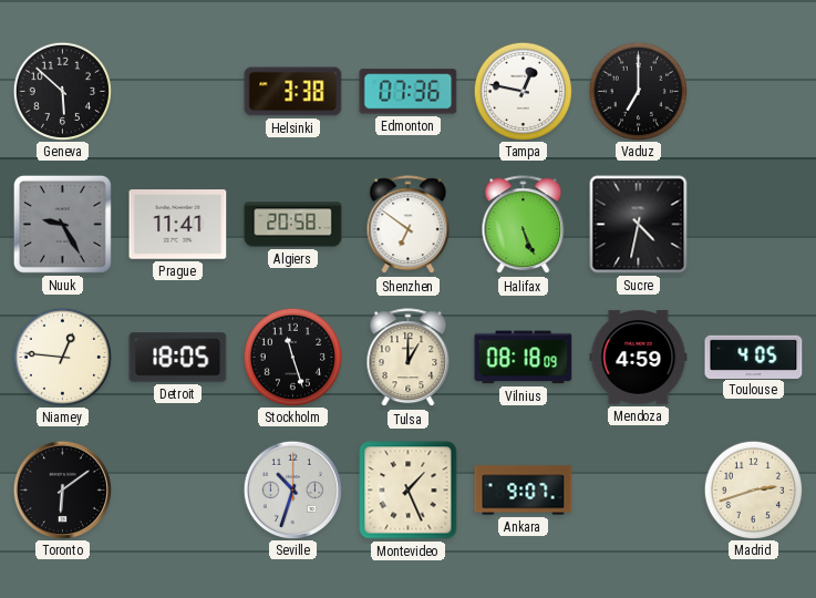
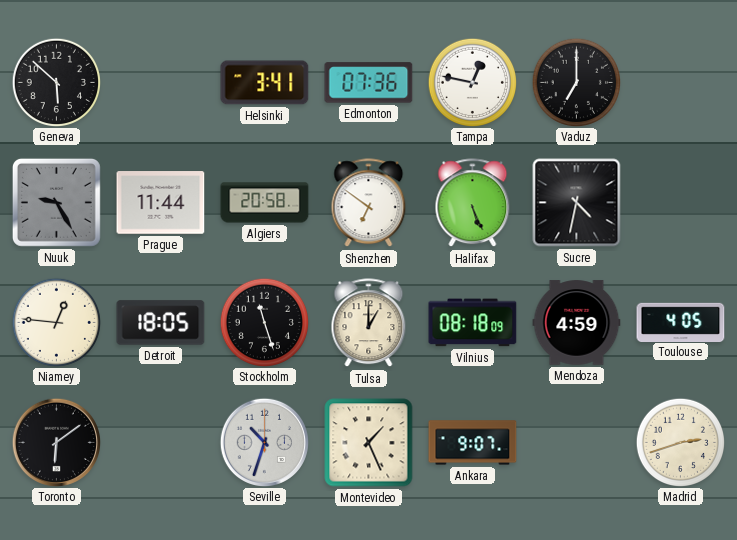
Helsinki: 3:38 -> 3:41 (265, 83)
Prague: 11:41 -> 11:44 (161, 203)
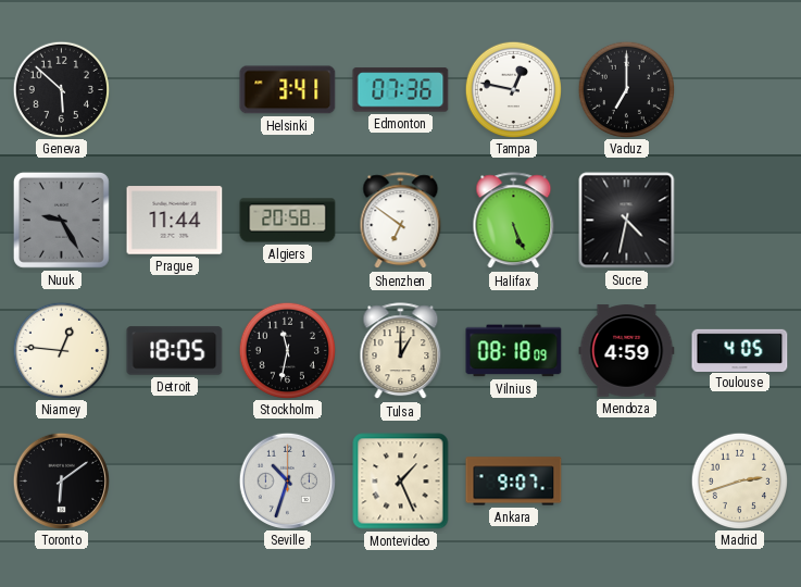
Stockholm: 11:27 -> 11:32 (287, 350)
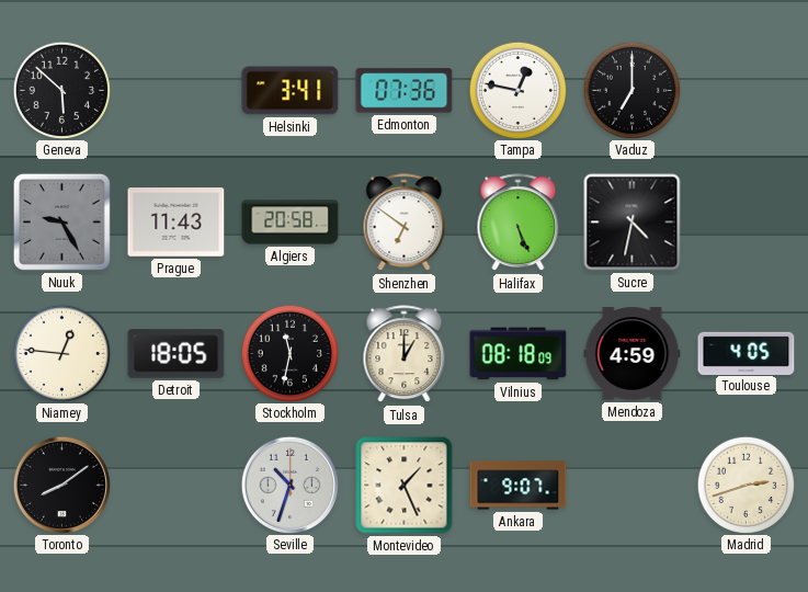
Prague: 11:44 -> 11:43 (177, 223)
Toronto: 6:09 -> 8:09 (61, 485)
